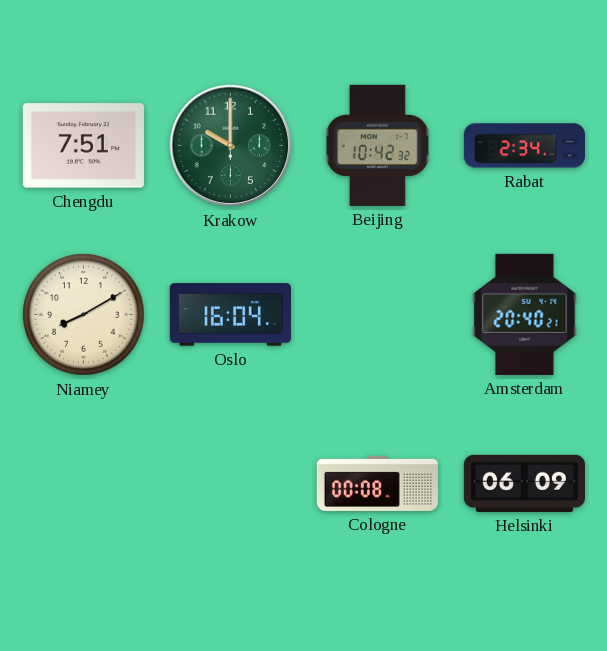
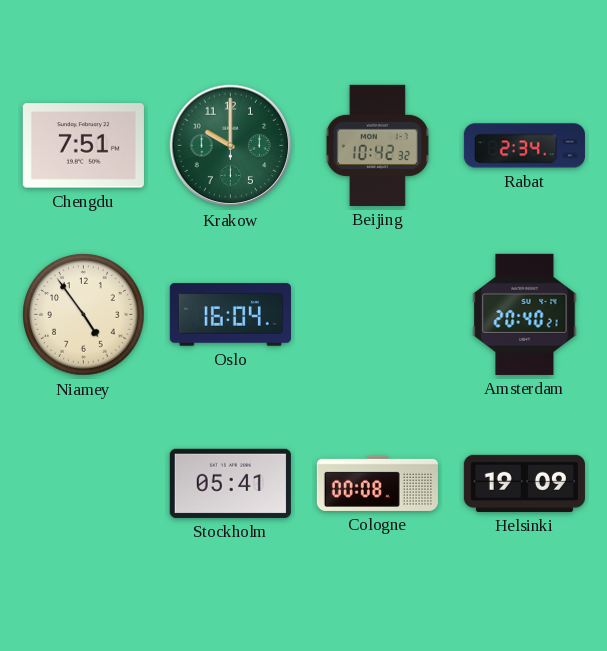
Niamey: 8:10 -> 4:54 (84, 315)
Stockholm: none -> 05:41 (230, 483)
Helsinki: 06:09 -> 19:09 (524, 483)
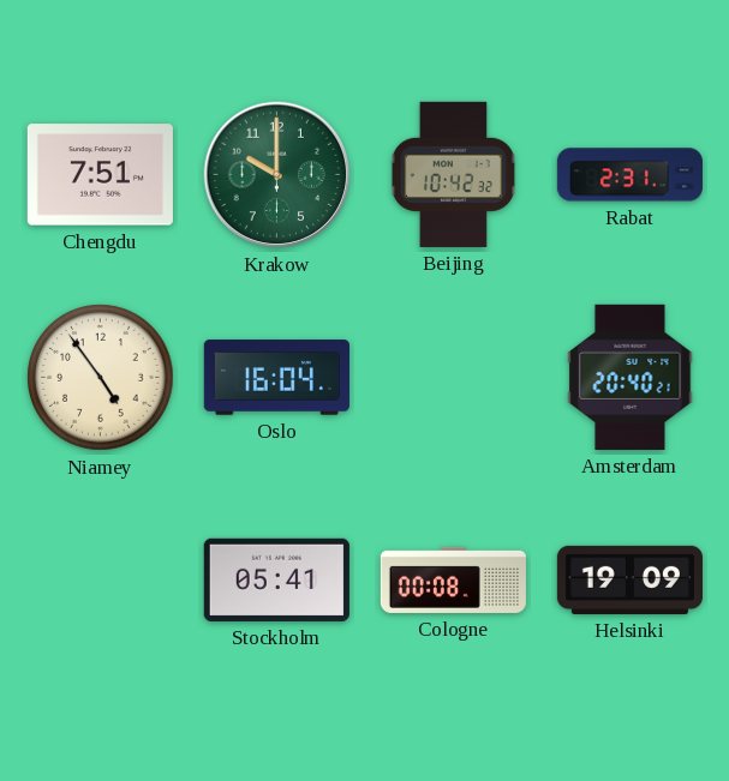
Rabat: 2:34 -> 2:31 (629, 175)
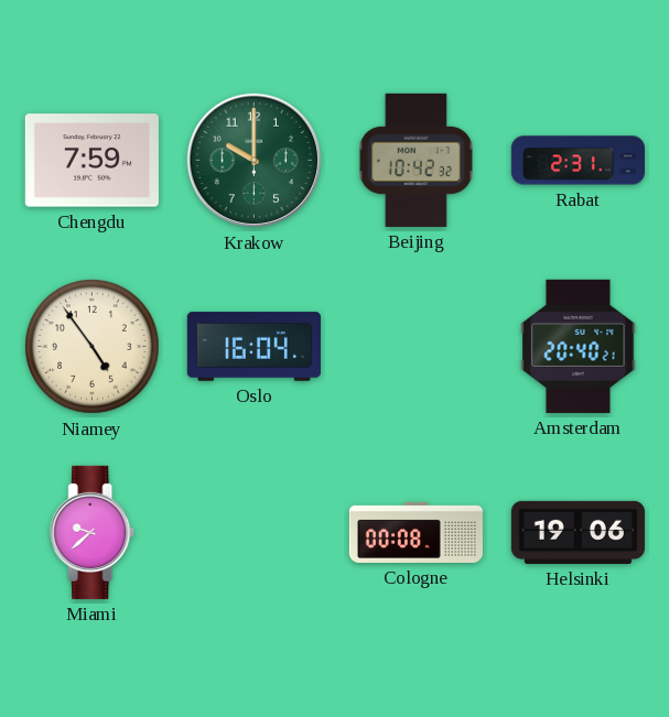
Chengdu: 7:51 -> 7:59 (91, 161)
Miami: none -> 9:38 (93, 532)
Stockholm: 05:41 -> none (276, 579)
Helsinki: 19:09 -> 19:06 (578, 532)
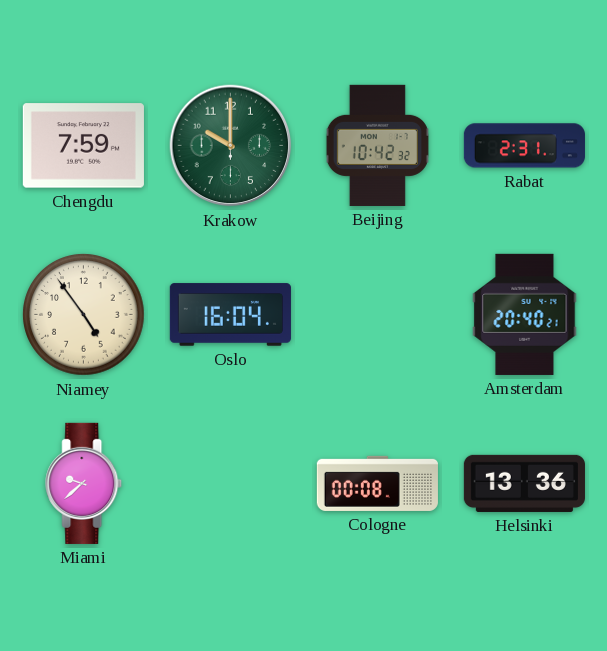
Helsinki: 19:06 -> 13:36 (524, 483)
